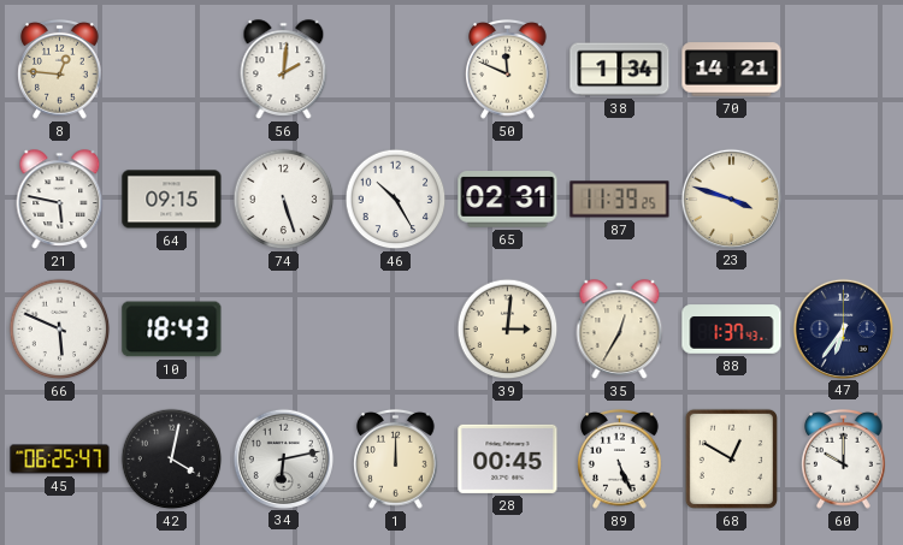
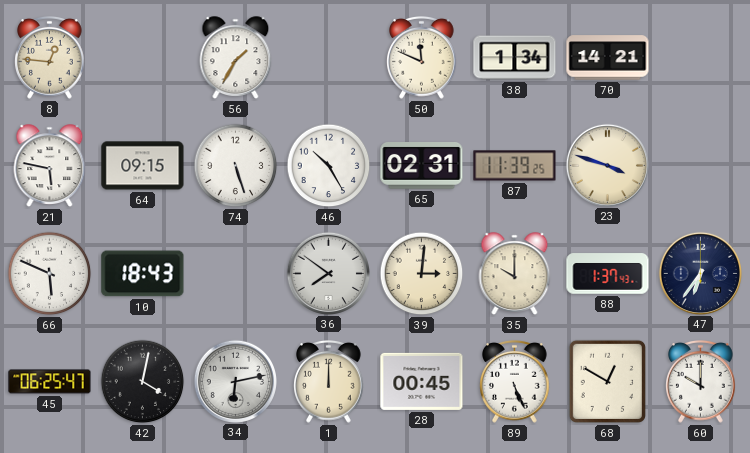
56: 2:01 -> 1:35 (236, 58)
36: none -> 7:51 (328, 273)
35: 12:35 -> 10:00 (515, 274)
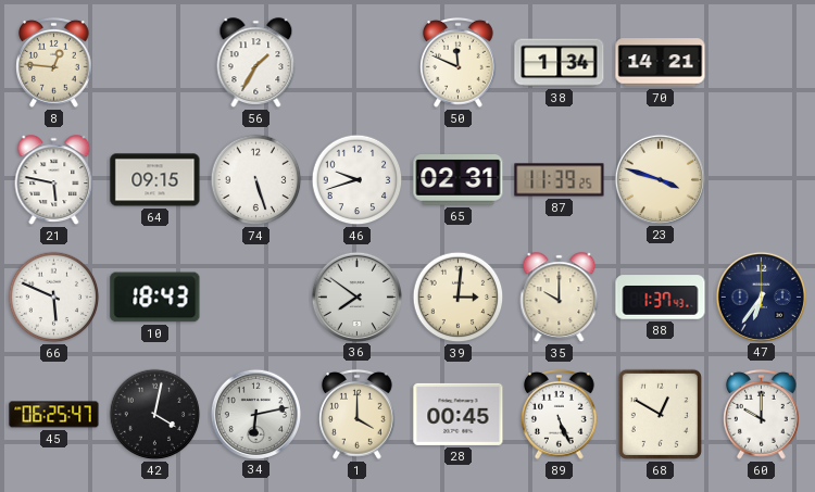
46: 10:25 -> 9:42 (358, 180)
1: 12:00 -> 4:00 (358, 414)
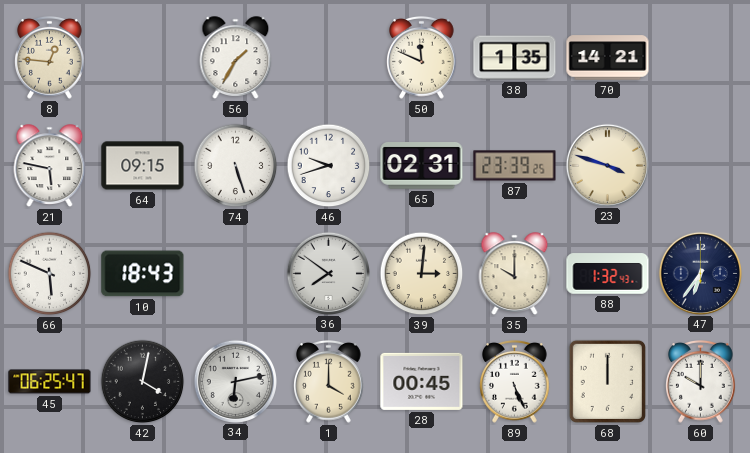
38: 1:34 -> 1:35 (515, 58)
87: 11:39 -> 23:39 (515, 166)
88: 1:37 -> 1:32 (608, 274)
68: 12:50 -> 12:00 (607, 381)
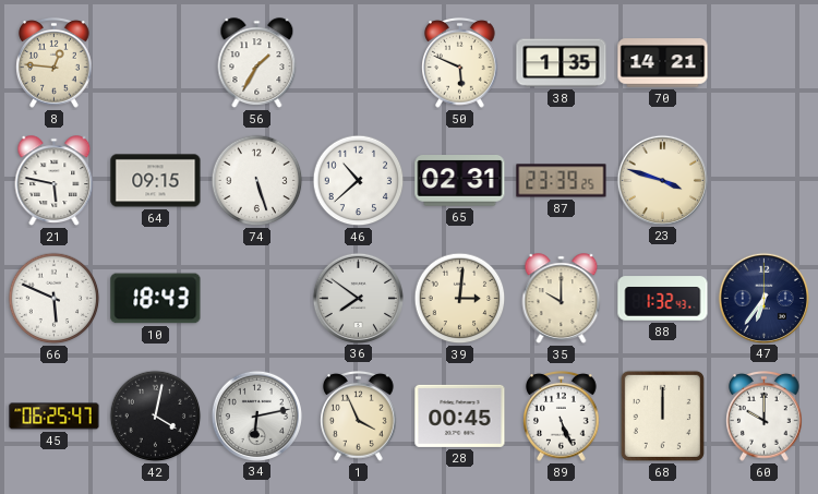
50: 11:49 -> 5:49 (460, 62)
46: 9:42 -> 10:38 (359, 181)
1: 4:00 -> 3:56 (359, 415)
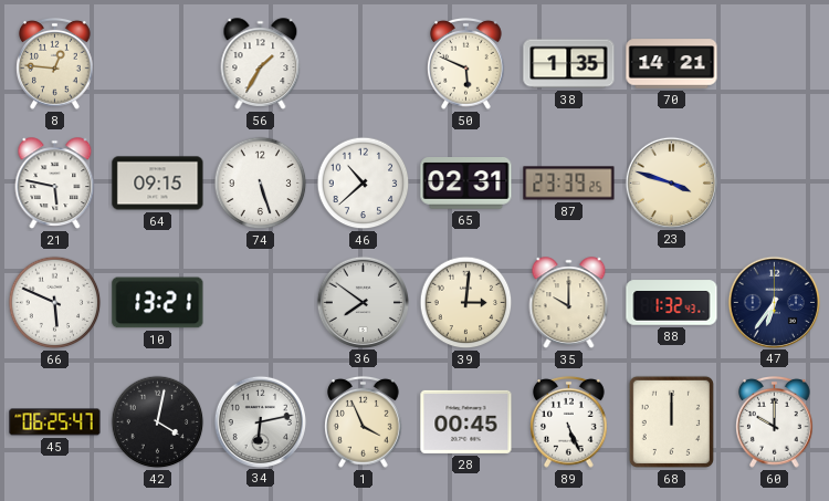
10: 18:43 -> 13:21 (158, 303)
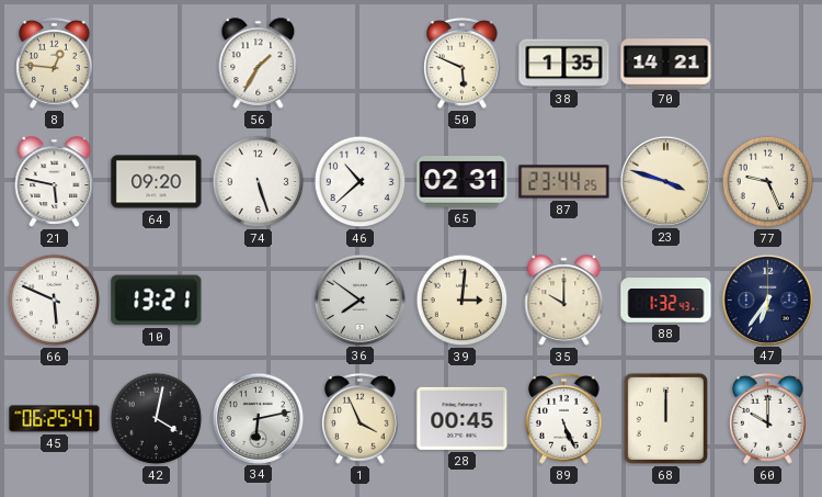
64: 09:15 -> 09:20 (157, 182)
87: 23:39 -> 23:44 (564, 182)
77: none -> 9:26 (768, 182)
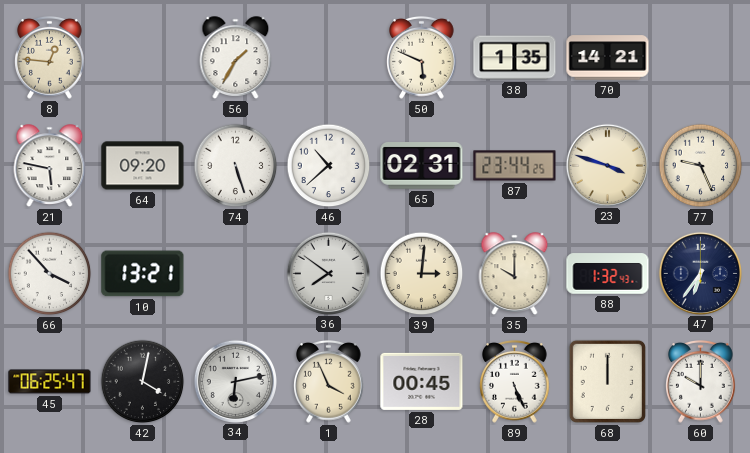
66: 5:49 -> 3:53 (50, 274)
